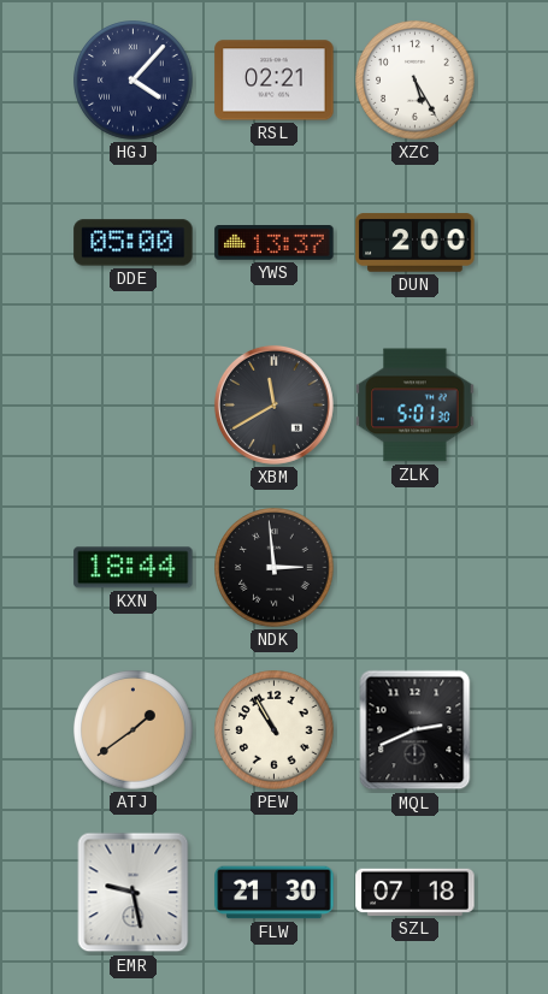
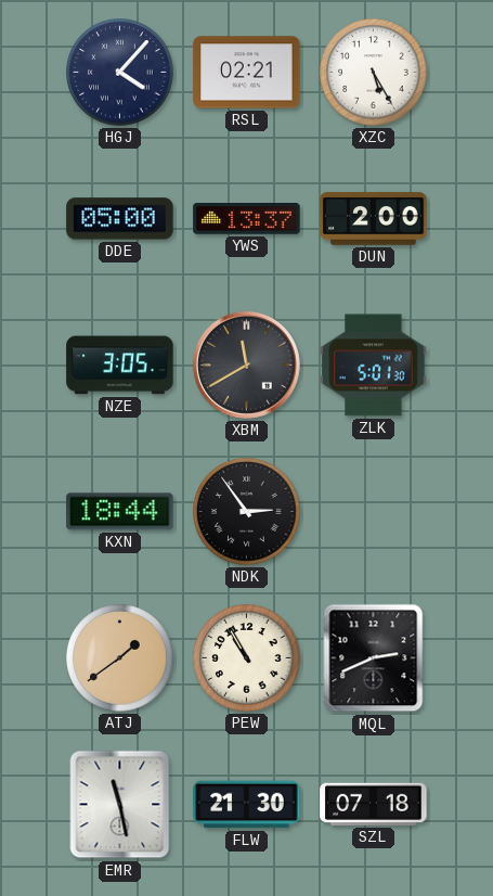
NZE: none -> 3:05 (120, 366)
NDK: 2:59 -> 2:54 (247, 512)
EMR: 9:28 -> 11:28 (120, 805)
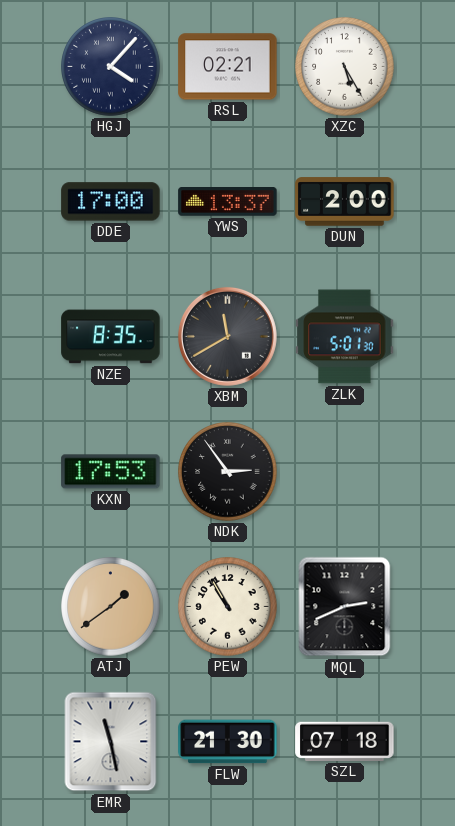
DDE: 05:00 -> 17:00 (111, 202)
NZE: 3:05 -> 8:35 (111, 337)
KXN: 18:44 -> 17:53 (111, 472)
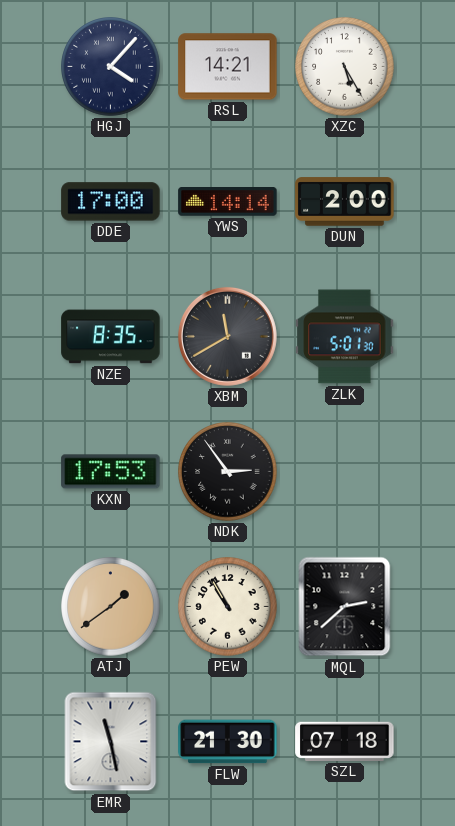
RSL: 02:21 -> 14:21 (228, 67)
YWS: 13:37 -> 14:14 (228, 202)
MQL: 2:41 -> 2:38 (345, 607)
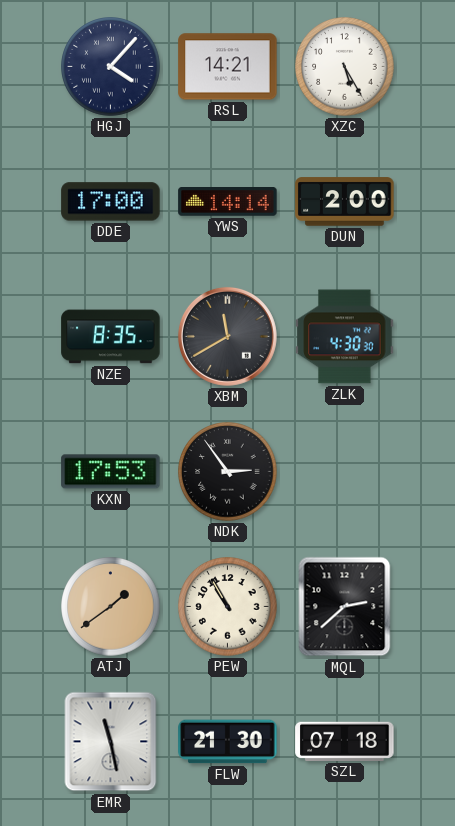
ZLK: 5:01 -> 4:30 (345, 337)
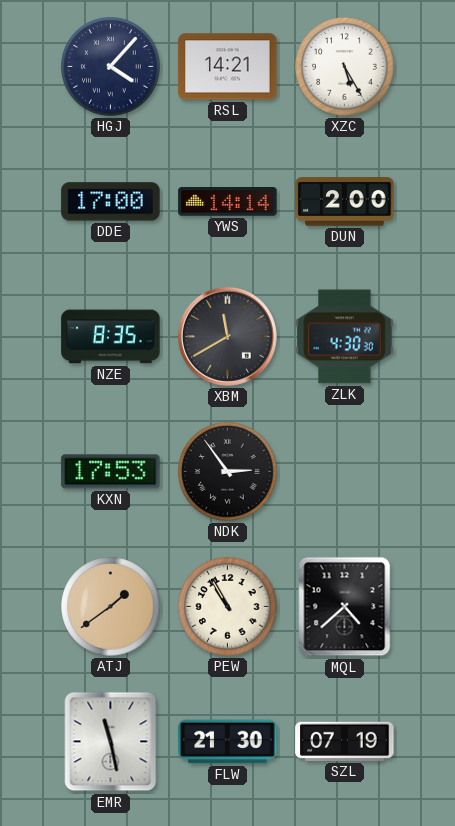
MQL: 2:38 -> 4:38 (345, 607)
SZL: 07:18 -> 07:19 (345, 741)
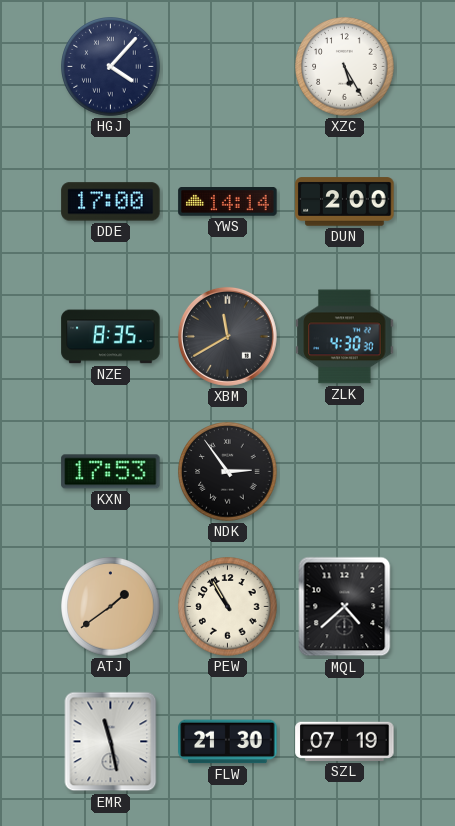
RSL: 14:21 -> none (228, 67)
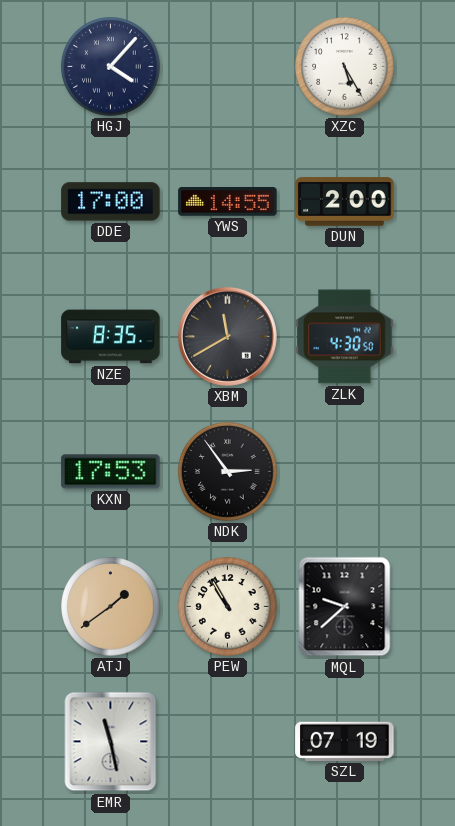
YWS: 14:14 -> 14:55 (228, 202)
ZLK: 4:30:30 -> 4:30:50 (345, 337)
MQL: 4:38 -> 9:38 (345, 607)
FLW: 21:30 -> none (228, 742)
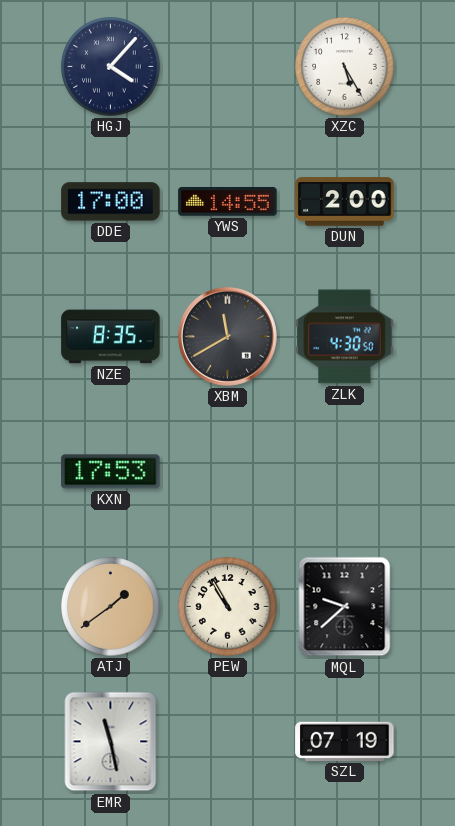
NDK: 2:54 -> none (228, 472)
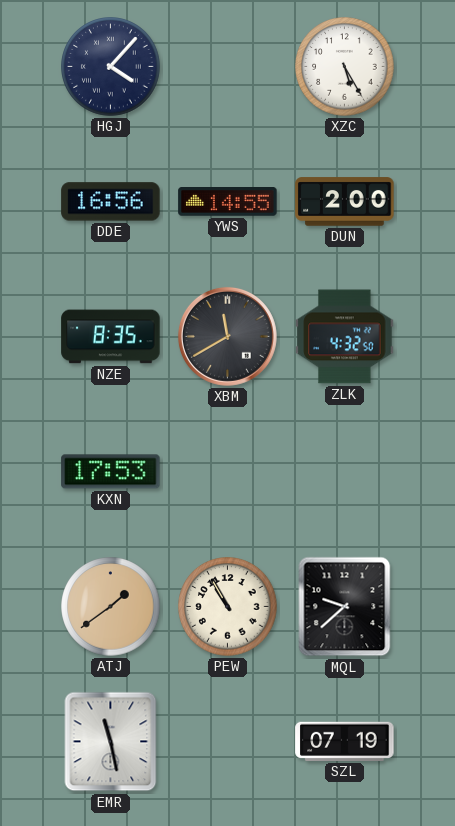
DDE: 17:00 -> 16:56 (111, 202)
ZLK: 4:30 -> 4:32 (345, 337)
